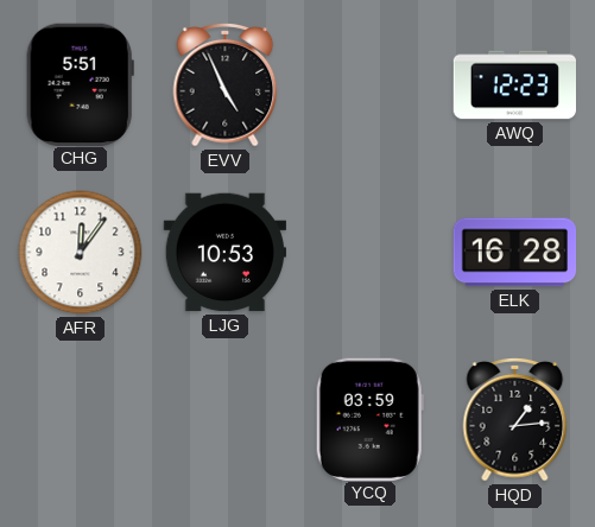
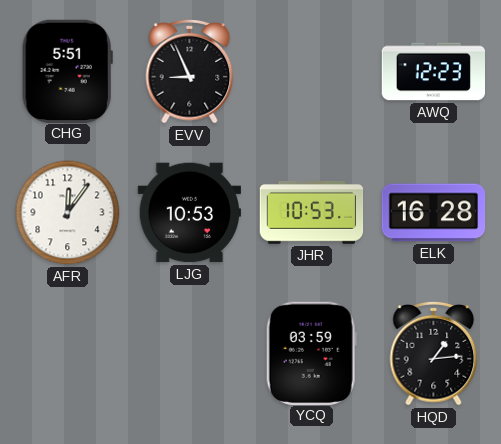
EVV: 4:56 -> 8:56 (190, 72)
JHR: none -> 10:53 (312, 213)
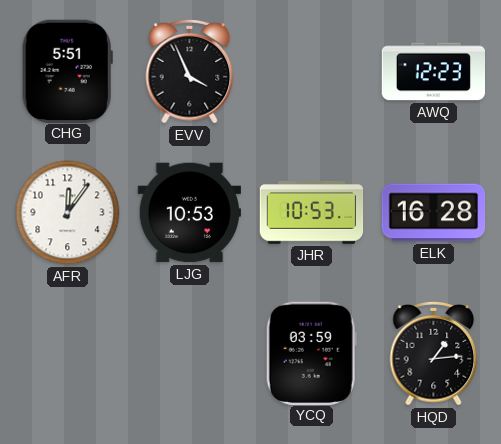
EVV: 8:56 -> 3:56 (190, 72)
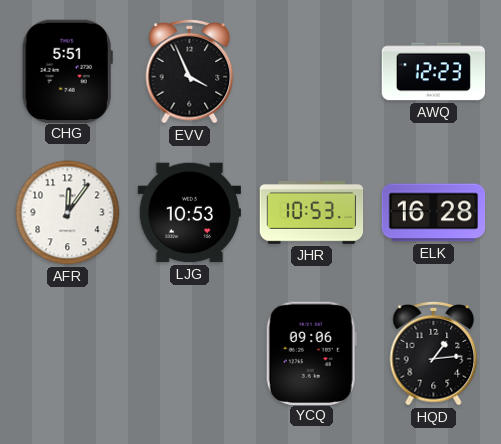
YCQ: 03:59 -> 09:06 (311, 353)
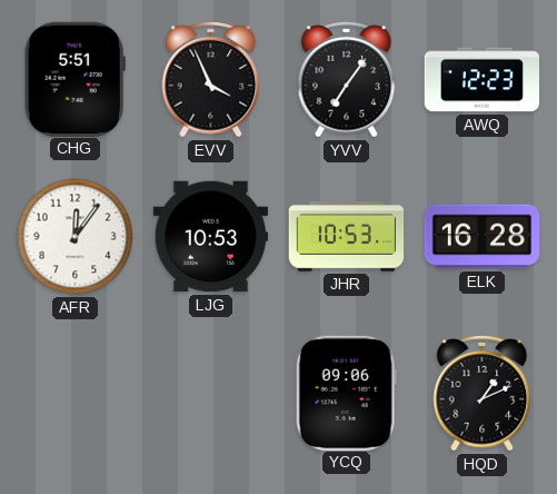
YVV: none -> 7:06 (347, 80)
HQD: 1:14 -> 1:11 (483, 394)
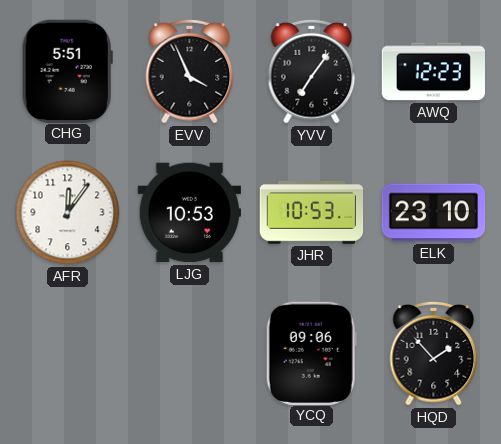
ELK: 16:28 -> 23:10 (434, 213)
HQD: 1:11 -> 1:53 (434, 354)
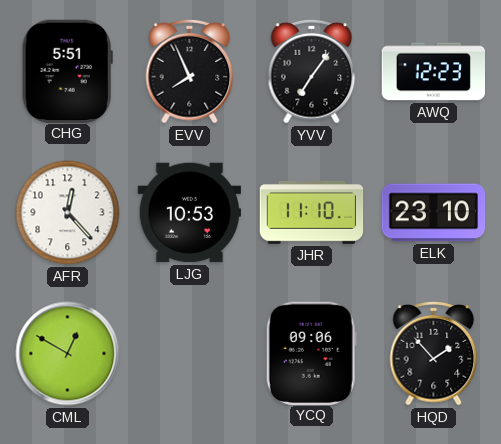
EVV: 3:56 -> 7:56 (190, 72)
AFR: 12:06 -> 12:23 (68, 213)
JHR: 10:53 -> 11:10 (312, 213)
CML: none -> 12:50 (68, 354)
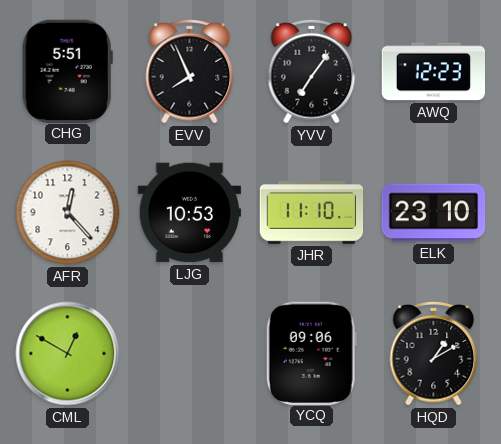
HQD: 1:53 -> 1:10 (434, 354)
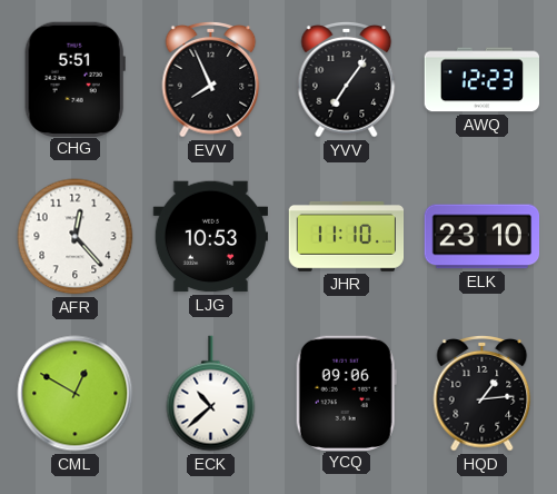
ECK: none -> 10:38 (211, 394)
HQD: 1:10 -> 1:14 (483, 394)
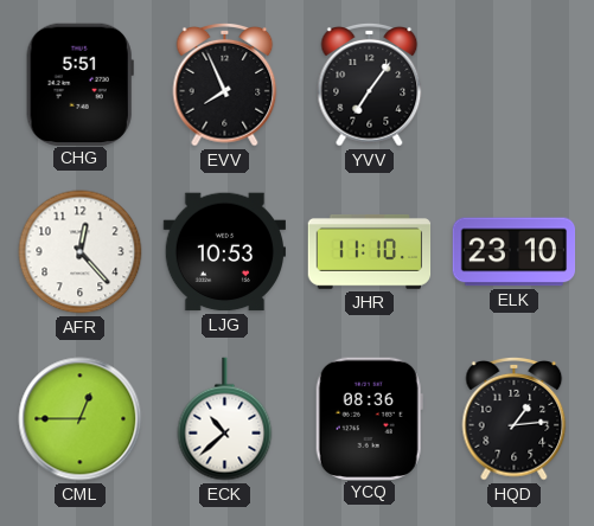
AWQ: 12:23 -> none (483, 80)
CML: 12:50 -> 12:45 (81, 419)
YCQ: 09:06 -> 08:36 (369, 418)
